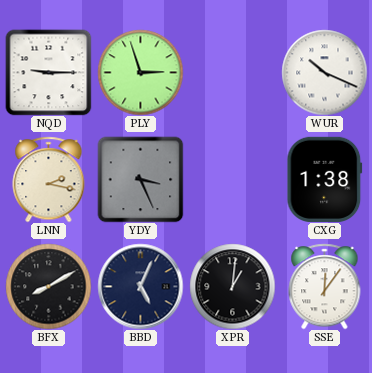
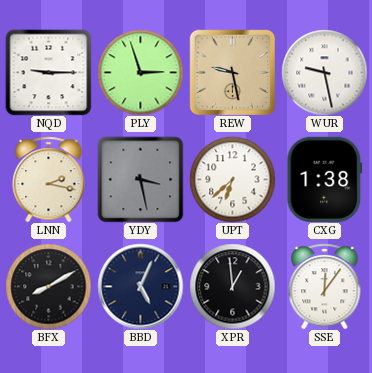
REW: none -> 9:28 (232, 72)
WUR: 10:19 -> 9:28 (324, 72)
YDY: 3:26 -> 3:28 (140, 179)
UPT: none -> 6:38 (232, 179)
XPR: 1:01 -> 12:59 (232, 286)
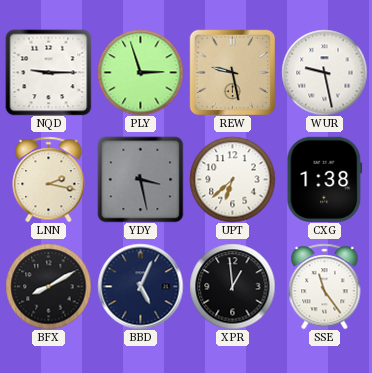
SSE: 12:06 -> 11:24 (325, 286)
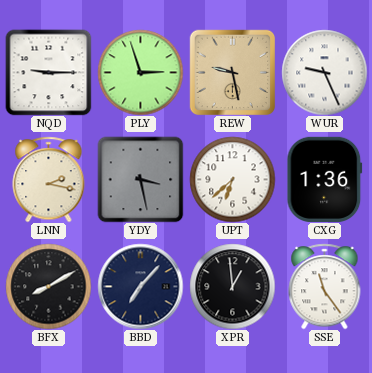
WUR: 9:28 -> 9:26 (324, 72)
CXG: 1:38 -> 1:36 (325, 179)
BBD: 5:04 -> 7:07 (140, 286)
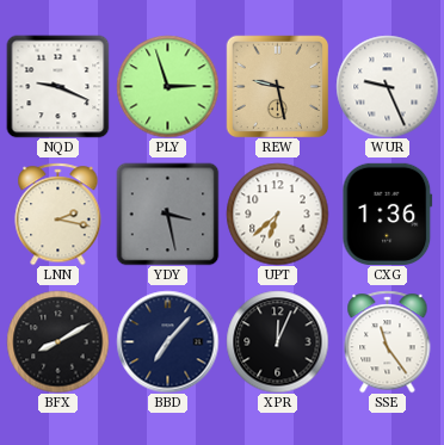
NQD: 9:15 -> 9:19 (57, 86)
XPR: 12:59 -> 12:04 (277, 341)
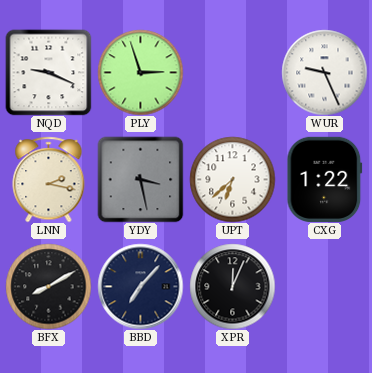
REW: 9:28 -> none (277, 86)
CXG: 1:36 -> 1:22 (325, 179)
SSE: 11:24 -> none (388, 341)
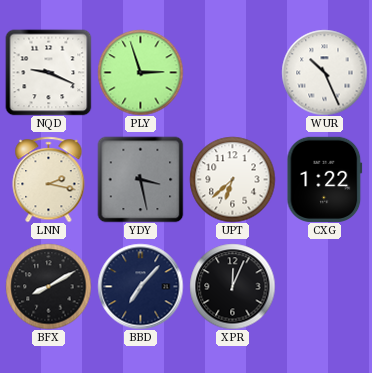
WUR: 9:26 -> 10:26 (324, 72)
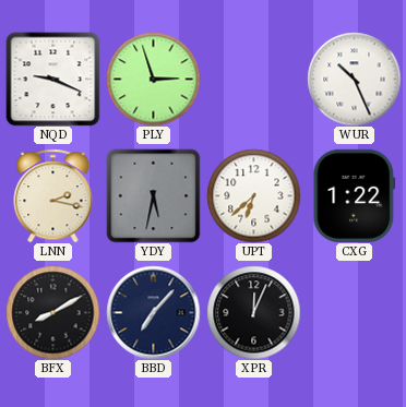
YDY: 3:28 -> 5:32 (153, 195)
